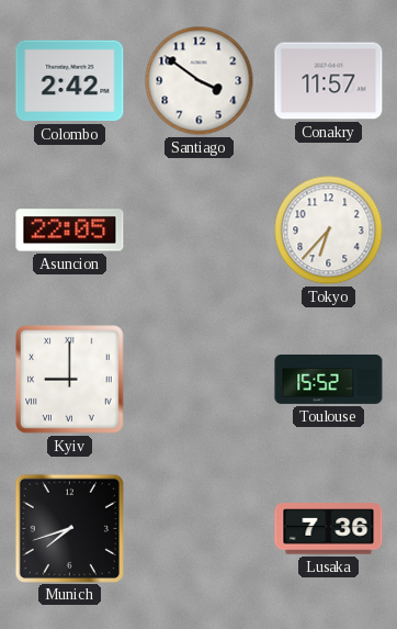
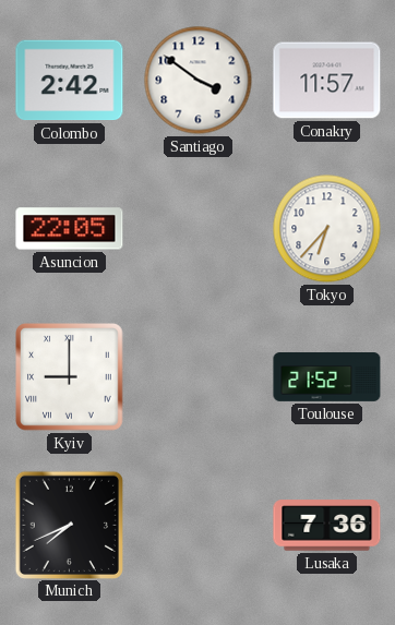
Toulouse: 15:52 -> 21:52 (327, 377)
Munich: 7:42 -> 7:41 (69, 525)
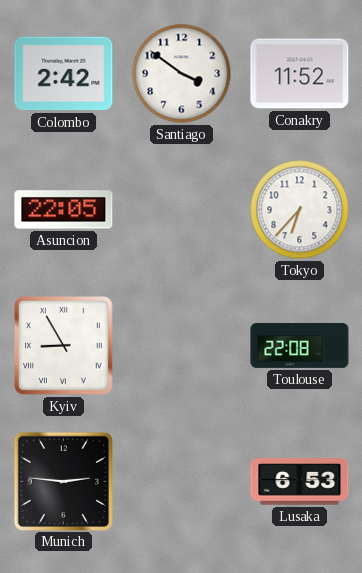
Conakry: 11:57 -> 11:52 (300, 74)
Kyiv: 9:00 -> 8:55 (64, 346)
Toulouse: 21:52 -> 22:08 (300, 346)
Munich: 7:41 -> 2:46 (63, 481)
Lusaka: 7:36 -> 6:53 (300, 482)
